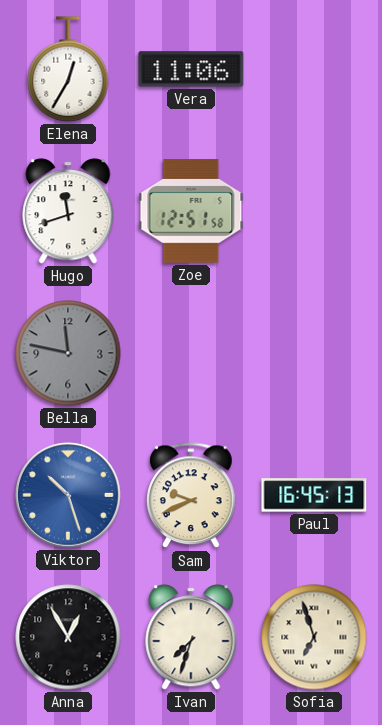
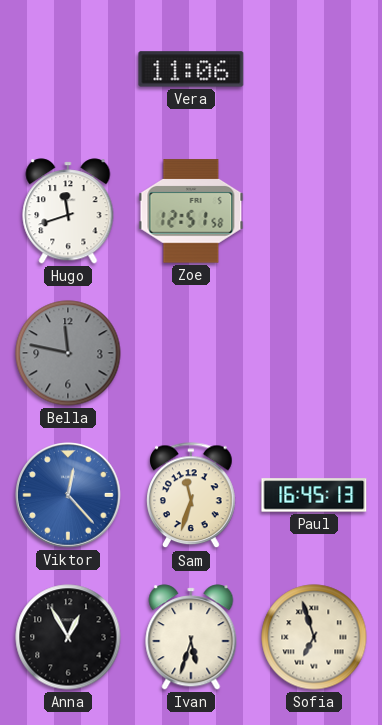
Elena: 12:35 -> none (68, 69)
Viktor: 10:27 -> 12:23 (69, 496)
Sam: 9:41 -> 11:33 (192, 496)
Ivan: 7:33 -> 5:33 (191, 637)
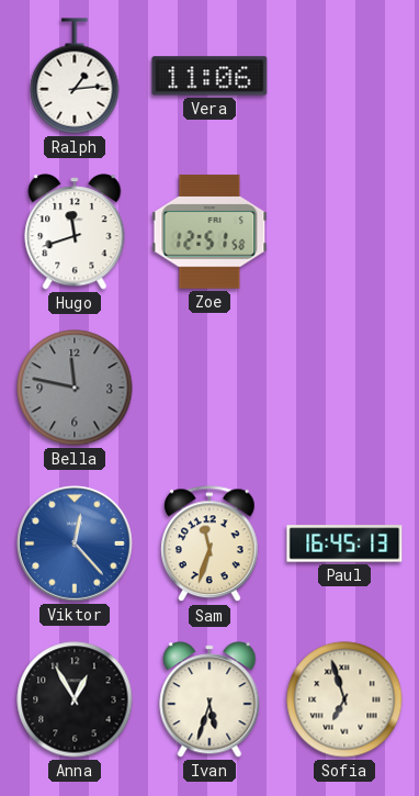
Ralph: none -> 1:14 (75, 76)
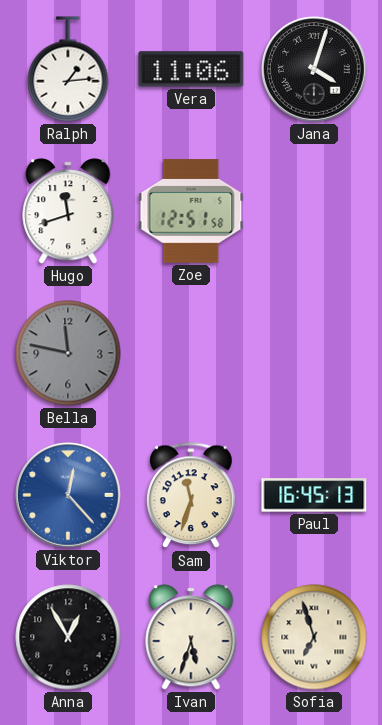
Jana: none -> 4:03 (315, 70)
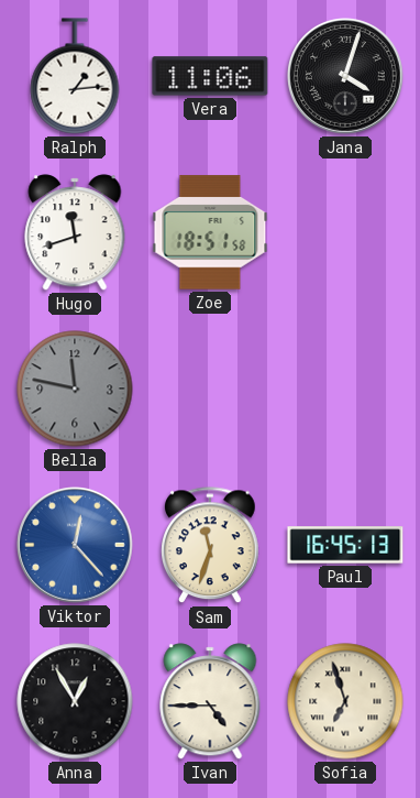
Zoe: 12:51 -> 18:51 (210, 232)
Ivan: 5:33 -> 4:45 (210, 701)
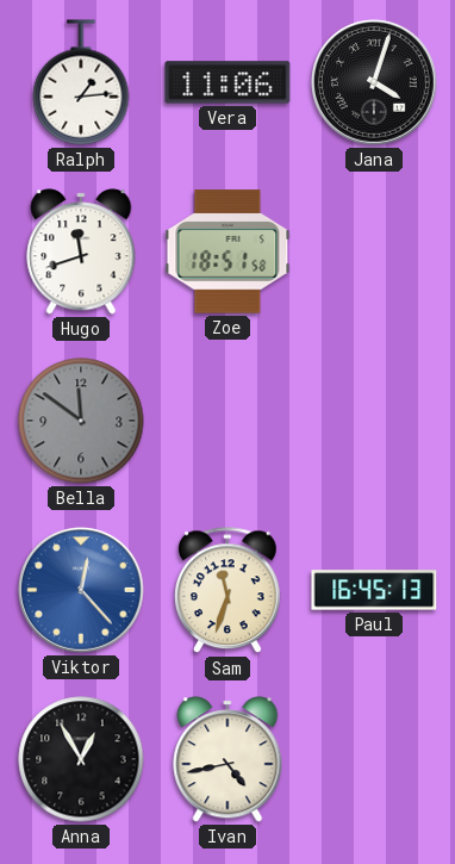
Bella: 11:47 -> 11:51 (81, 421)
Ivan: 4:45 -> 4:43 (227, 759)
Sofia: 6:57 -> none (345, 701)
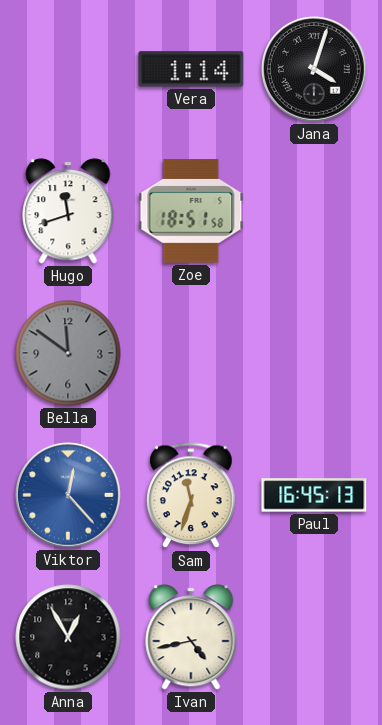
Ralph: 1:14 -> none (81, 82)
Vera: 11:06 -> 1:14 (191, 69)
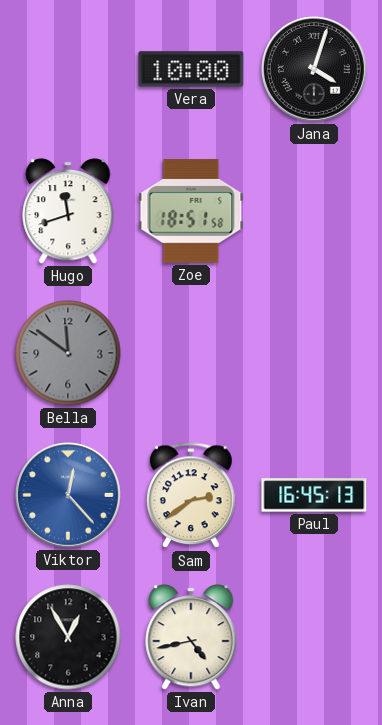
Vera: 1:14 -> 10:00 (191, 69)
Sam: 11:33 -> 2:39 (192, 496)
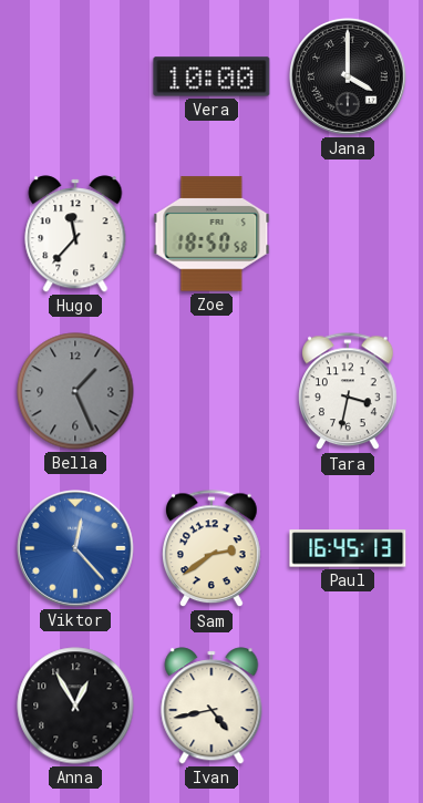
Jana: 4:03 -> 4:00 (349, 78)
Hugo: 11:42 -> 11:37 (75, 234)
Zoe: 18:51 -> 18:50 (211, 234)
Bella: 11:51 -> 1:26 (75, 391)
Tara: none -> 3:32 (349, 392)
